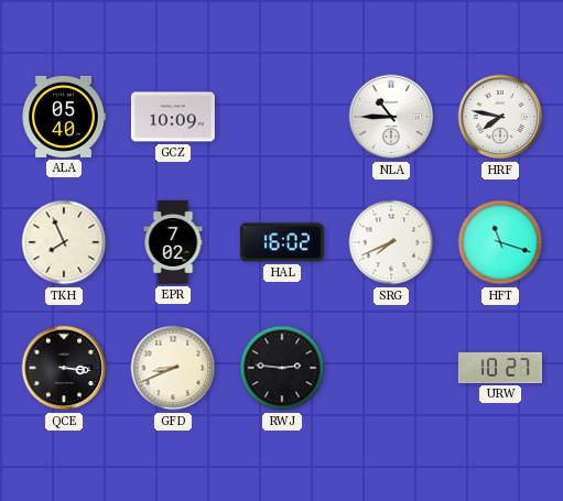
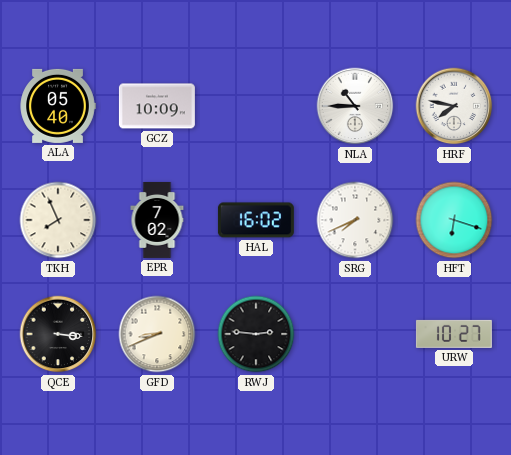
HFT: 11:18 -> 6:18 (454, 220)
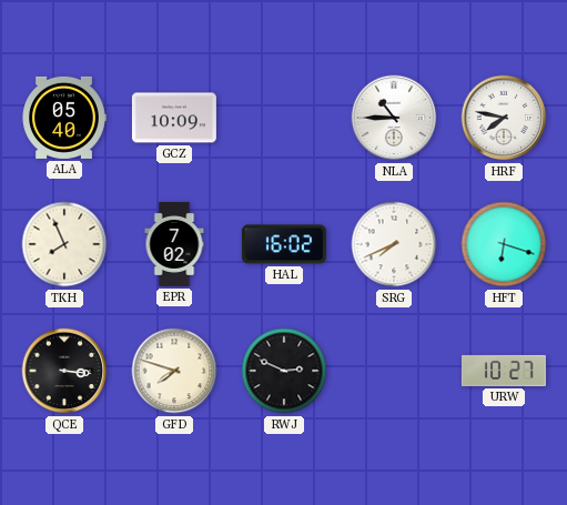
GFD: 8:41 -> 7:48 (174, 371)
RWJ: 2:46 -> 2:49 (284, 371)
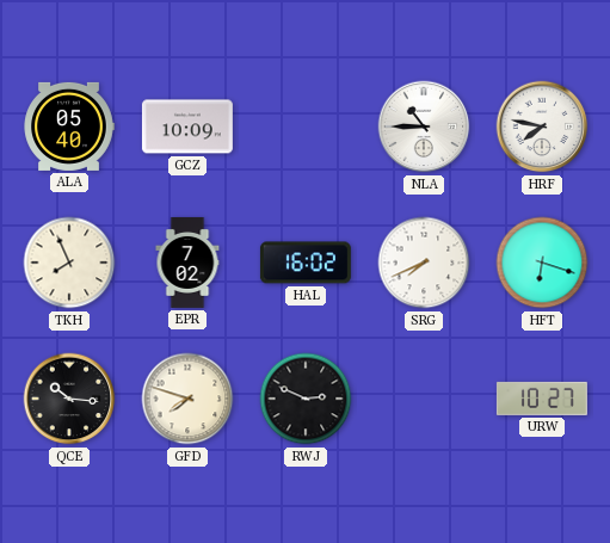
QCE: 3:16 -> 10:16 (69, 399)
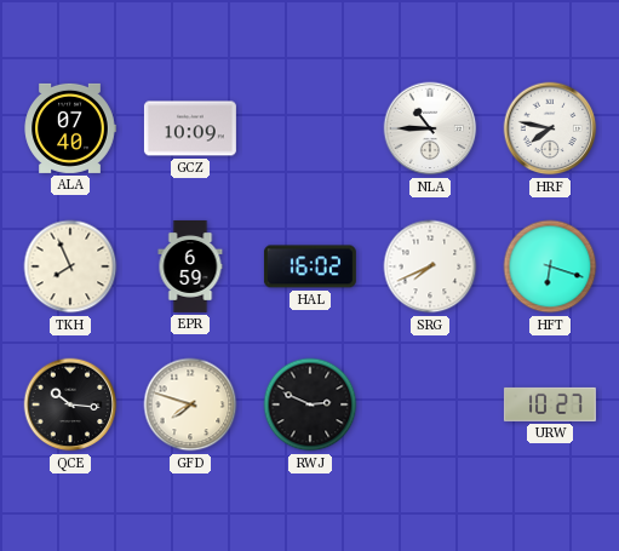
ALA: 05:40 -> 07:40 (70, 128)
EPR: 7:02 -> 6:59 (190, 266)
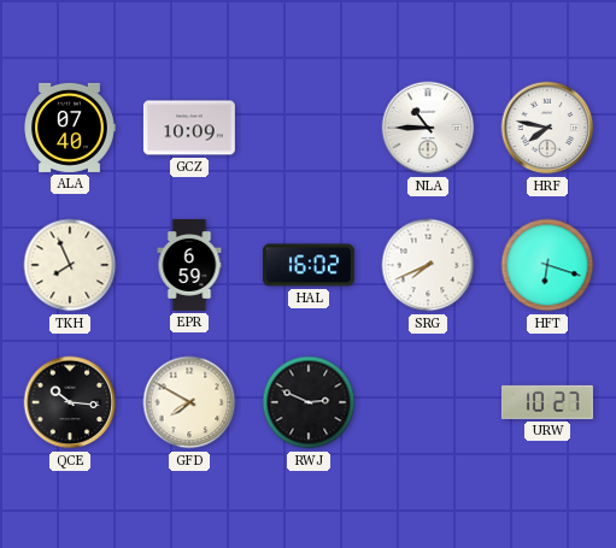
GFD: 7:48 -> 7:50 (189, 402)
